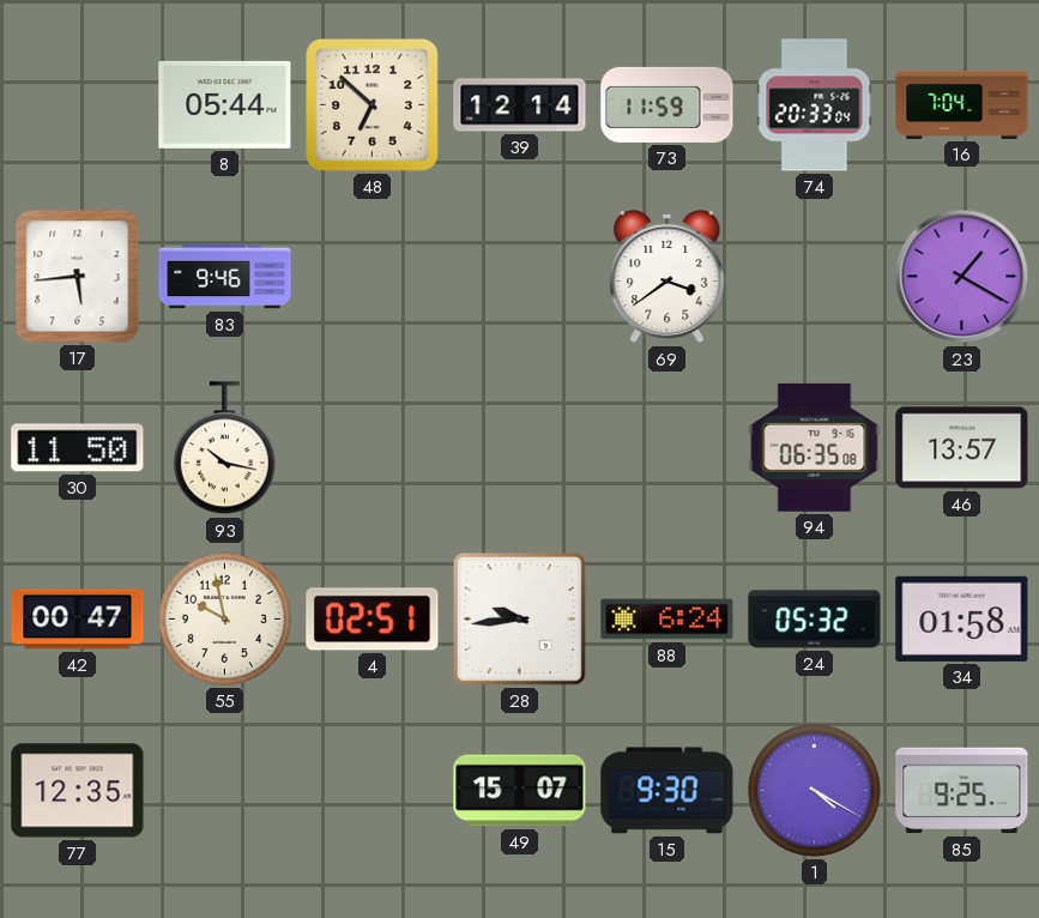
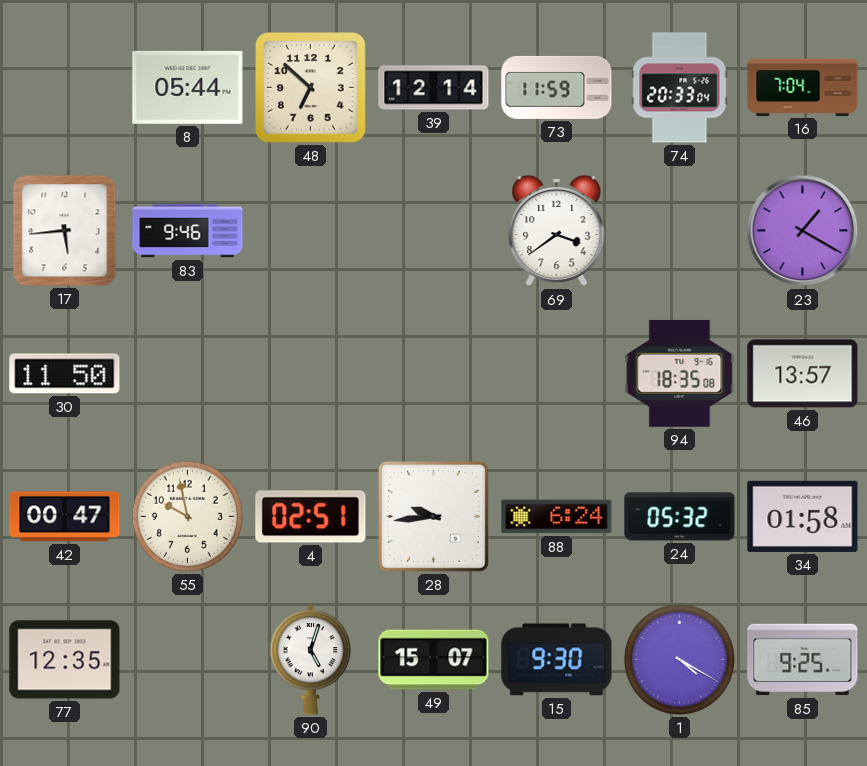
93: 10:17 -> none (224, 448)
94: 06:35 -> 18:35 (680, 373)
90: none -> 5:03 (311, 660)
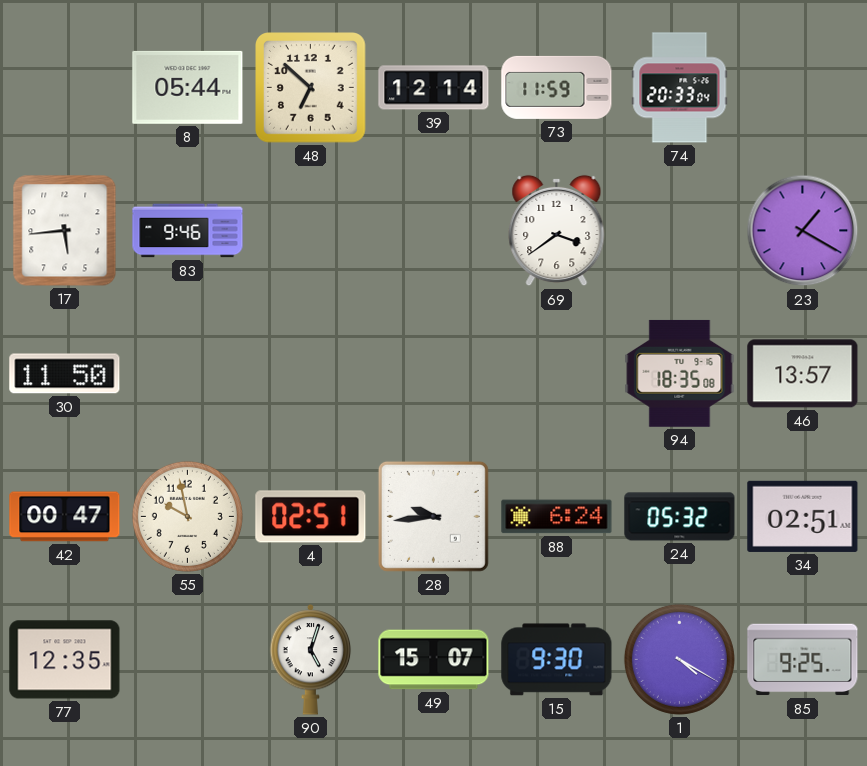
16: 7:04 -> none (803, 87)
34: 01:58 -> 02:51 (803, 516)
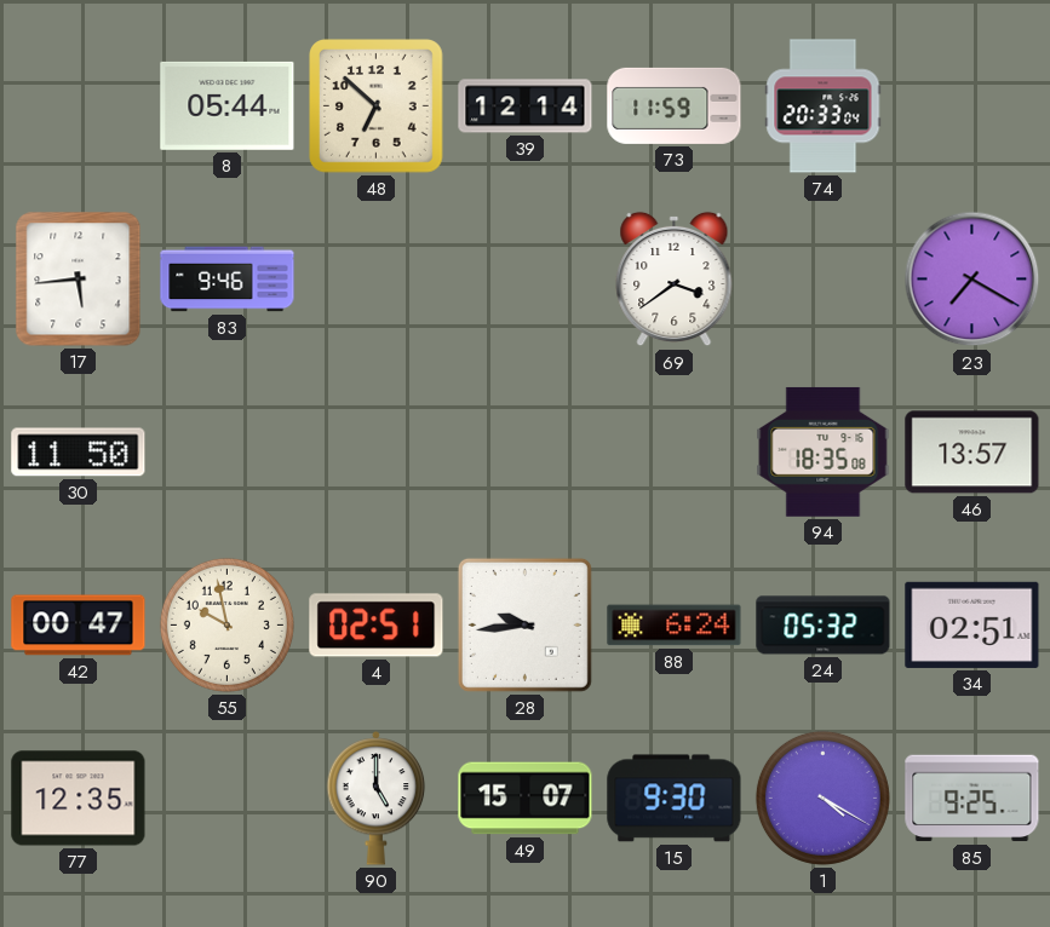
23: 1:20 -> 7:20 (972, 280)
90: 5:03 -> 5:00 (377, 799)
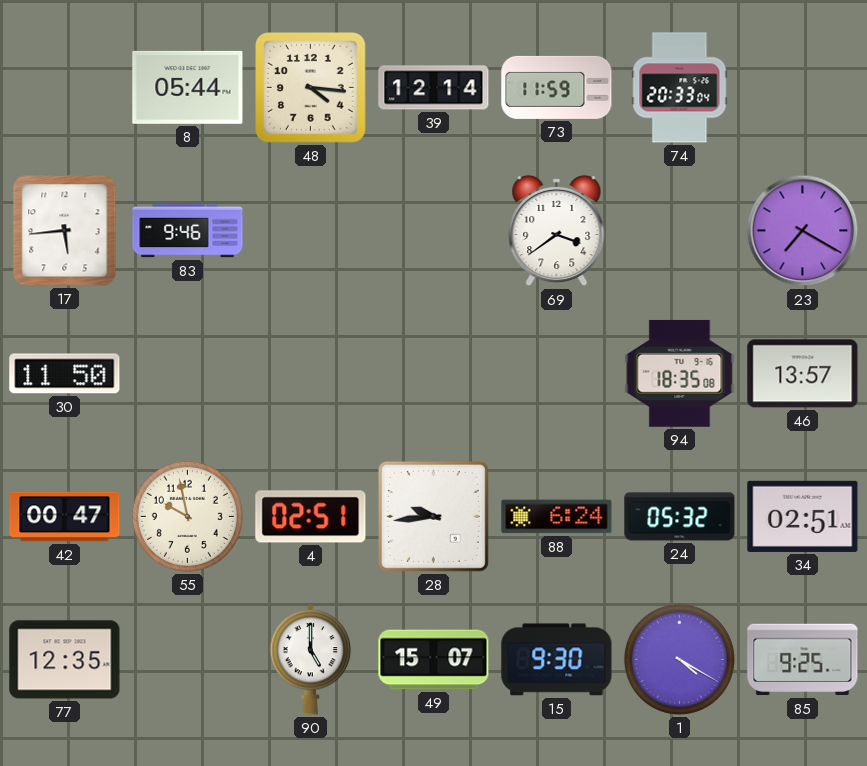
48: 6:52 -> 4:16 (311, 88)
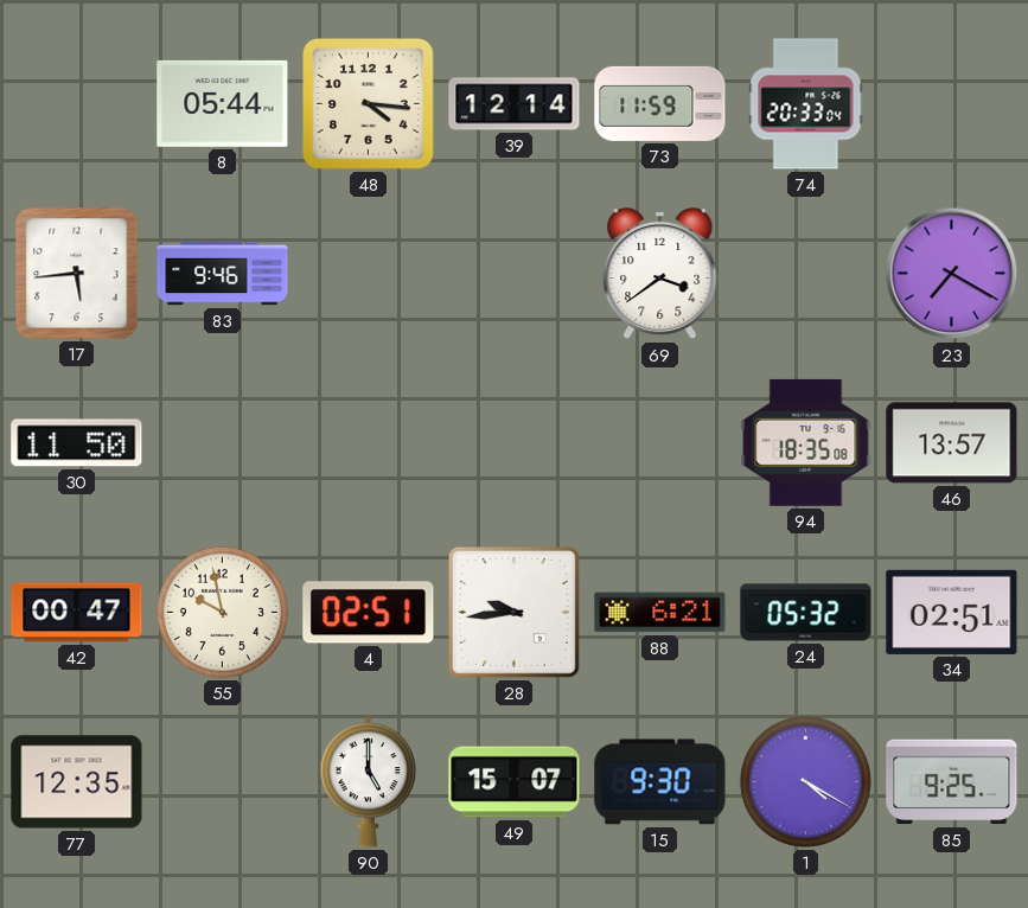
88: 6:24 -> 6:21 (660, 613)
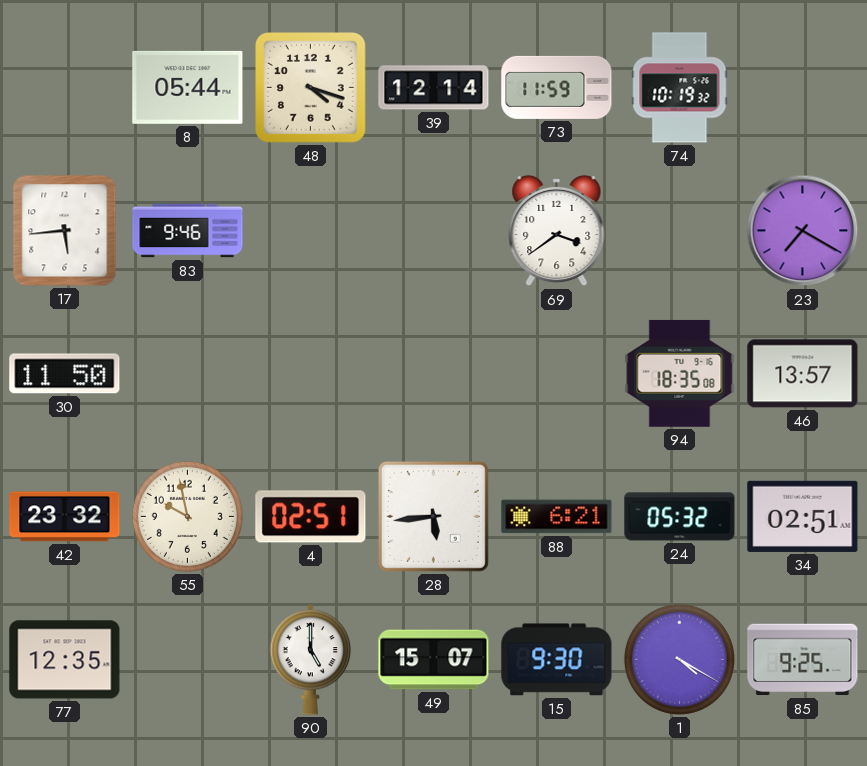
48: 4:16 -> 4:18 (311, 88)
74: 20:33 -> 10:19 (680, 88)
42: 00:47 -> 23:32 (65, 517)
28: 9:44 -> 5:44 (433, 516)
